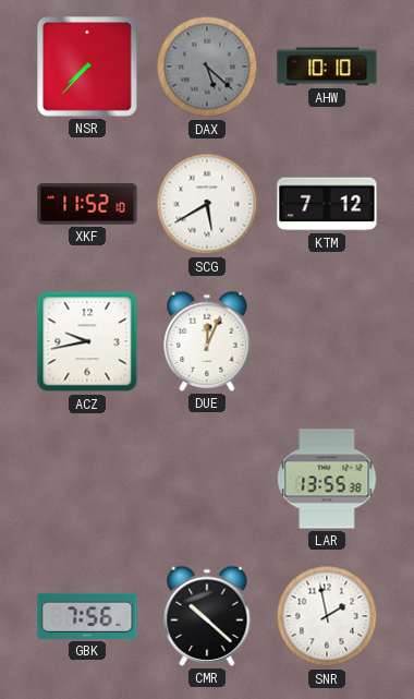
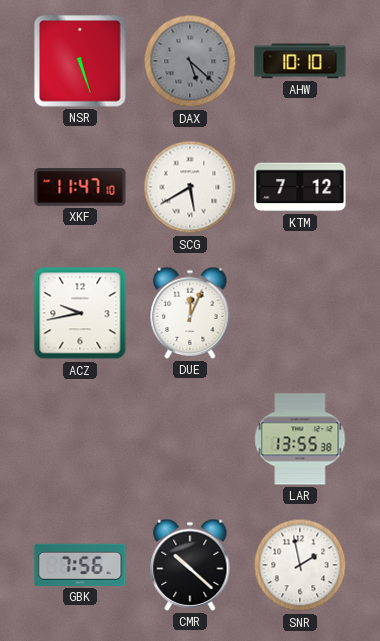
NSR: 7:37 -> 5:27 (80, 61)
XKF: 11:52 -> 11:47 (80, 187)
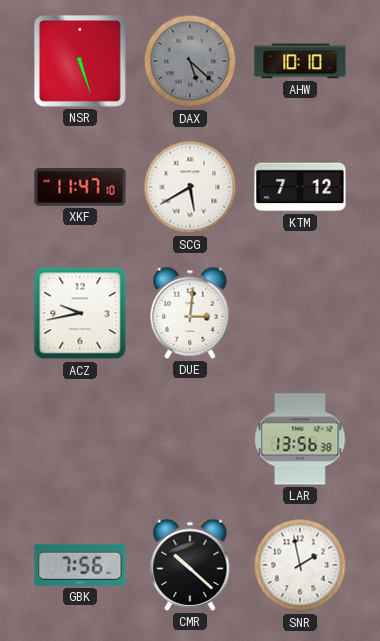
DUE: 12:04 -> 3:01 (190, 313)
LAR: 13:55 -> 13:56 (300, 439)
